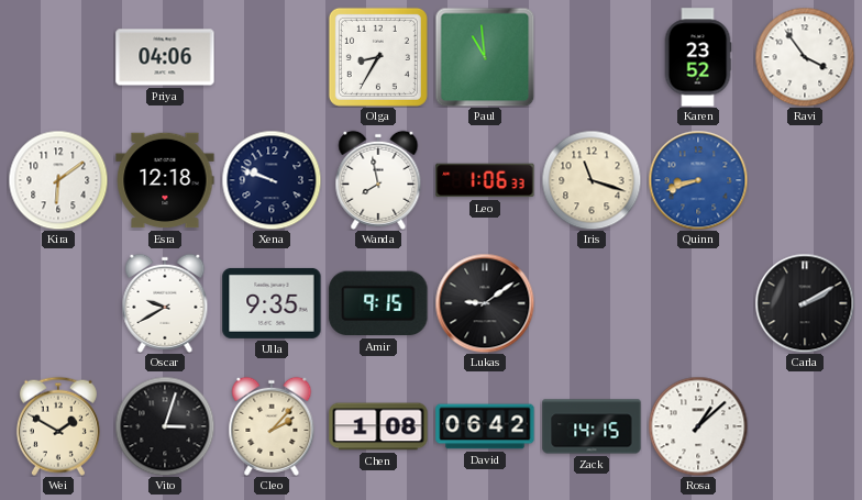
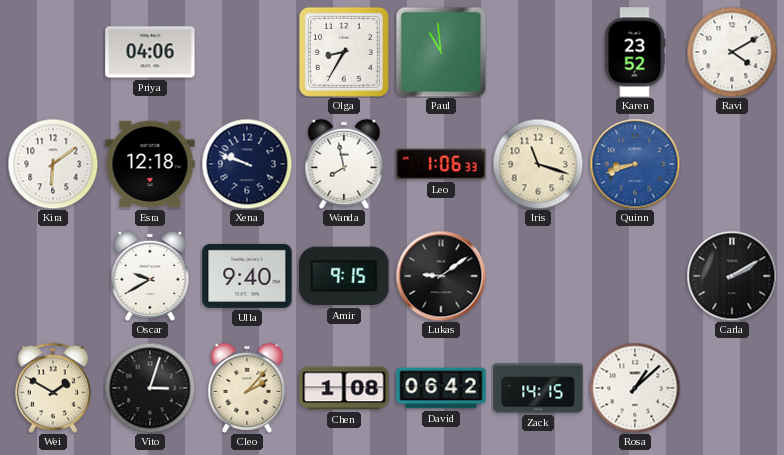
Ravi: 3:54 -> 4:10 (732, 52)
Ulla: 9:35 -> 9:40 (247, 276)
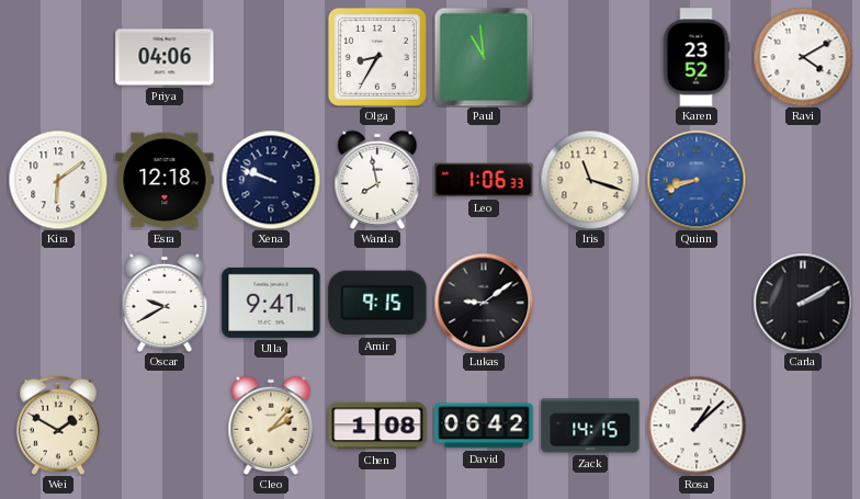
Ulla: 9:40 -> 9:41 (271, 303)
Vito: 3:03 -> none (150, 388)
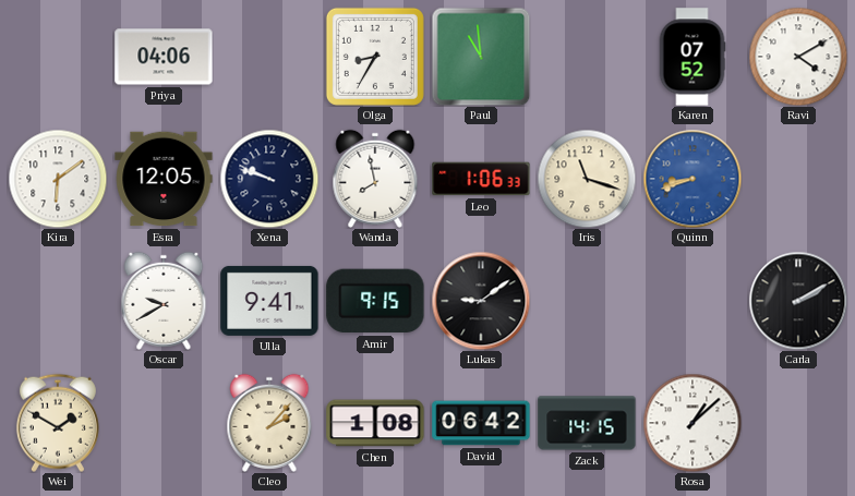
Karen: 23:52 -> 07:52 (693, 57)
Esra: 12:18 -> 12:05 (164, 179)
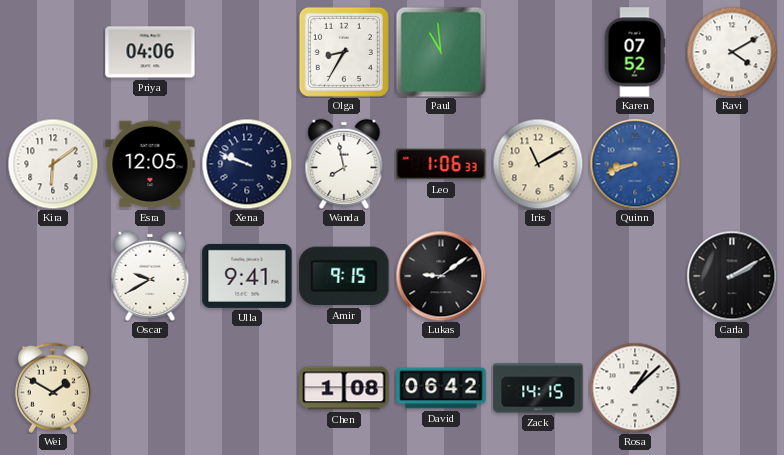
Iris: 11:18 -> 11:10 (538, 164)
Cleo: 2:07 -> none (269, 423)
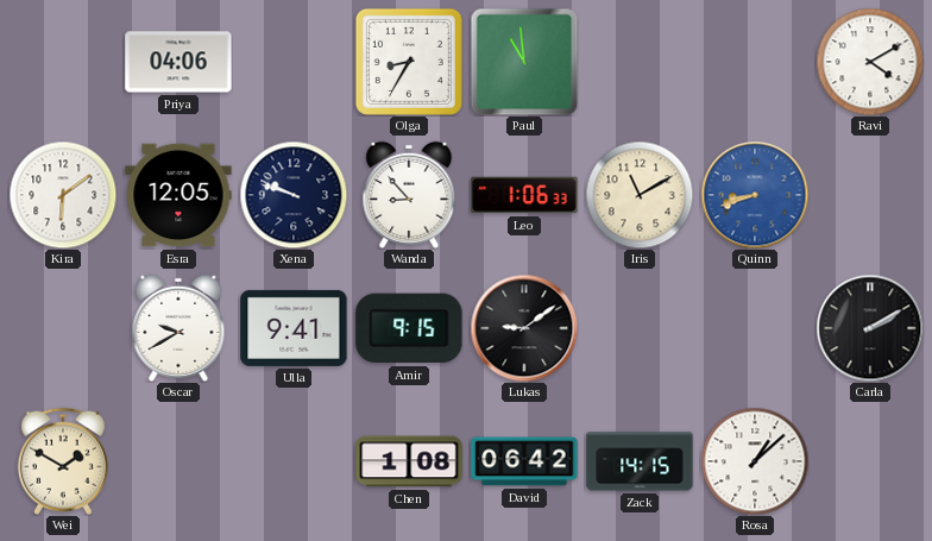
Karen: 07:52 -> none (635, 52)
Wanda: 7:58 -> 8:53 (409, 195)
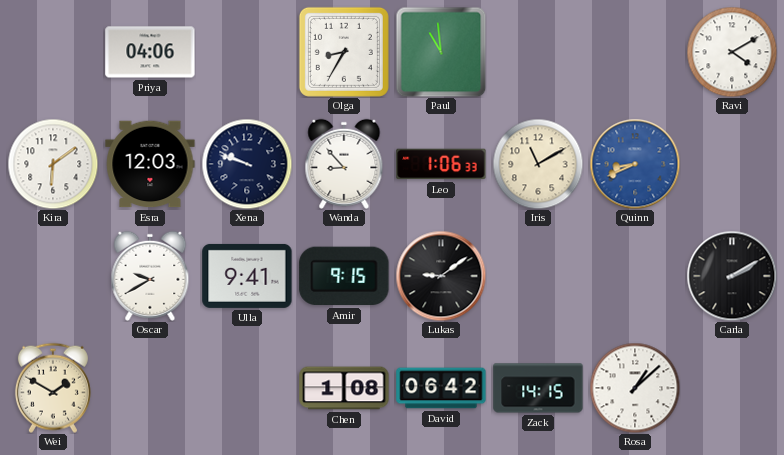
Esra: 12:05 -> 12:03 (150, 164)
Quinn: 8:42 -> 8:41 (635, 164)
